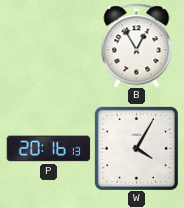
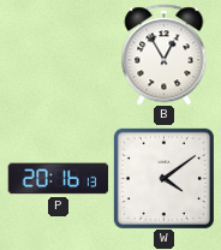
W: 4:05 -> 4:09 (163, 178)
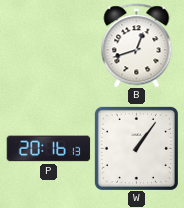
B: 12:55 -> 12:42 (137, 45)
W: 4:09 -> 1:06 (136, 148)
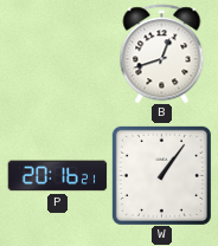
P: 20:16:13 -> 20:16:21 (57, 176)
